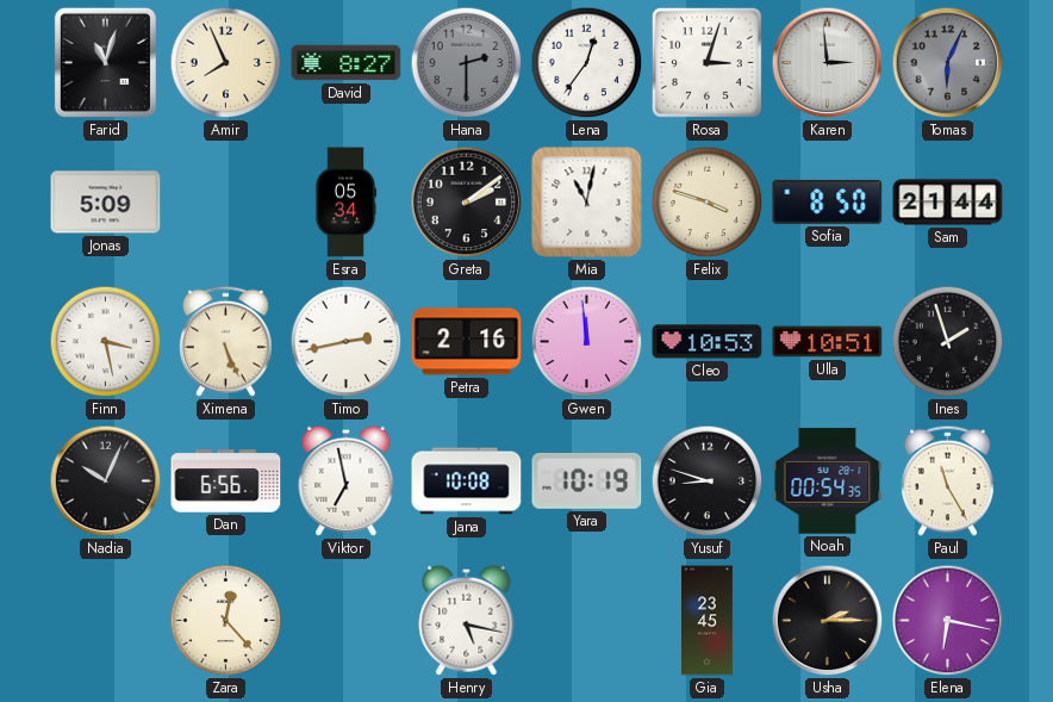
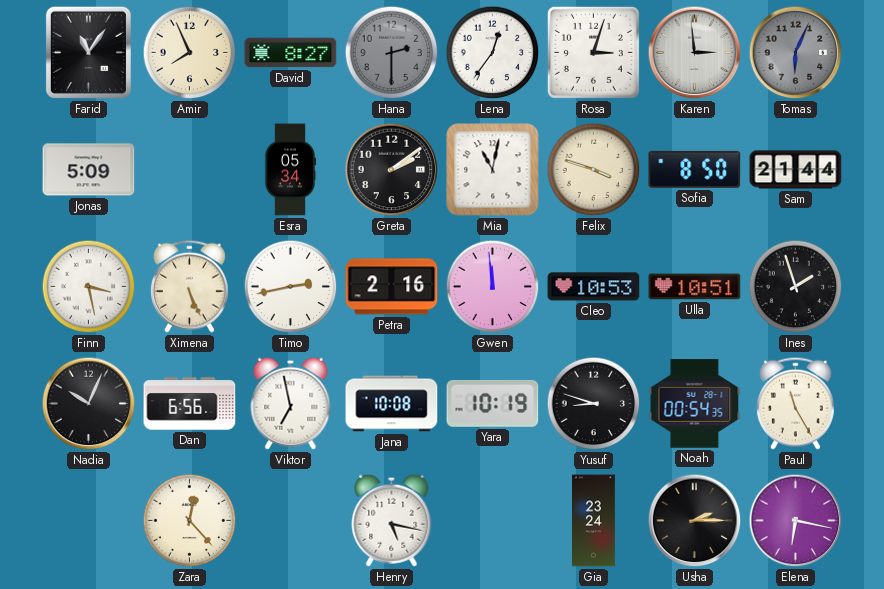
Farid: 11:03 -> 11:06 (88, 52)
Gia: 23:45 -> 23:24 (594, 521)
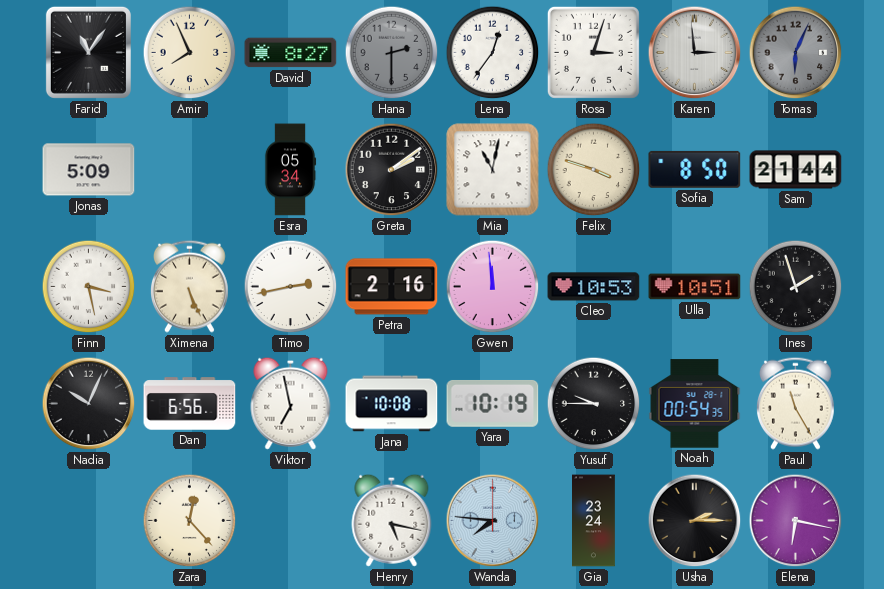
Yusuf: 8:48 -> 9:45 (594, 404)
Wanda: none -> 7:46 (493, 521)
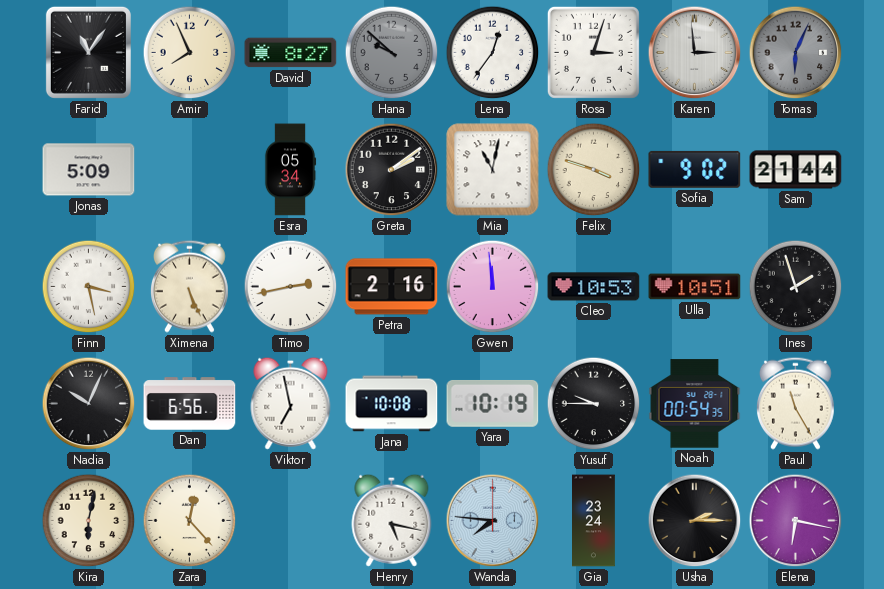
Hana: 2:30 -> 9:52 (392, 53)
Sofia: 8:50 -> 9:02 (695, 169)
Kira: none -> 6:02 (89, 521)
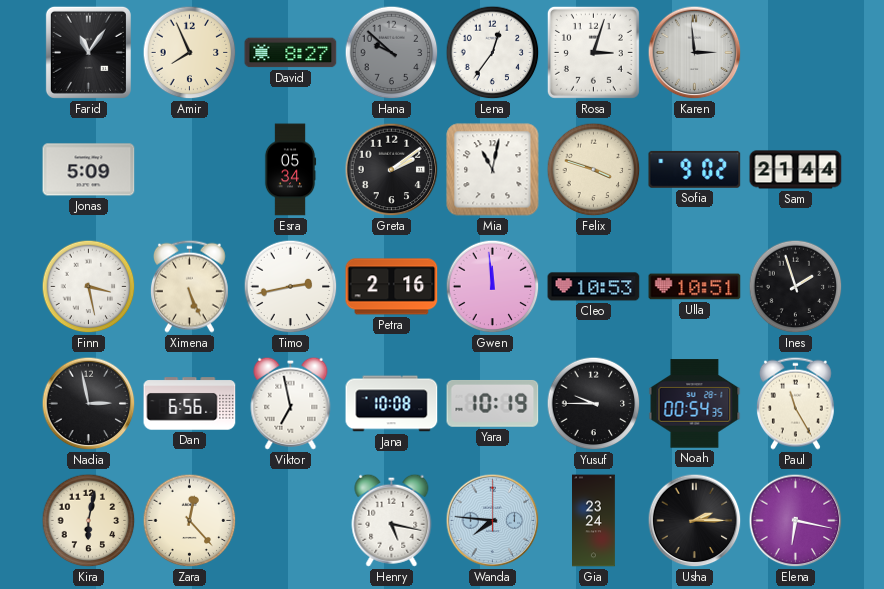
Tomas: 6:04 -> none (796, 53)
Nadia: 10:04 -> 2:58 (89, 404)
